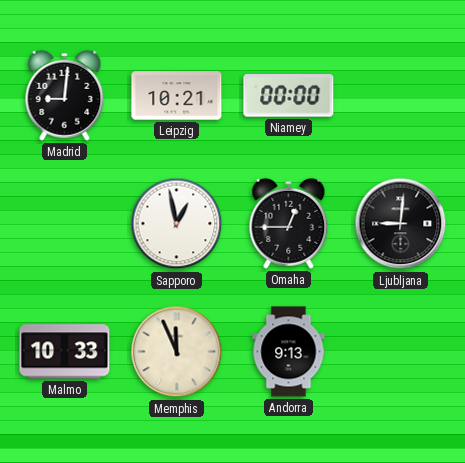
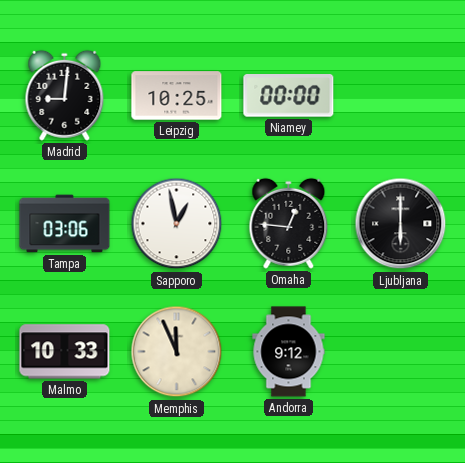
Leipzig: 10:21 -> 10:25 (177, 96)
Tampa: none -> 03:06 (65, 224)
Omaha: 12:45 -> 12:46 (289, 223)
Ljubljana: 9:01 -> 6:00 (401, 224)
Andorra: 9:13 -> 9:12 (289, 352)
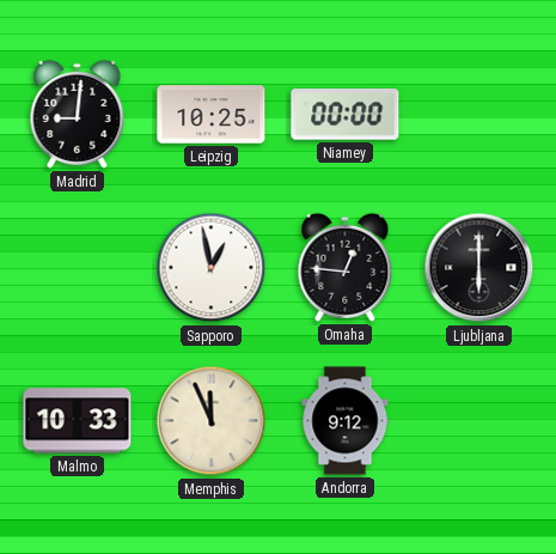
Tampa: 03:06 -> none (65, 224)
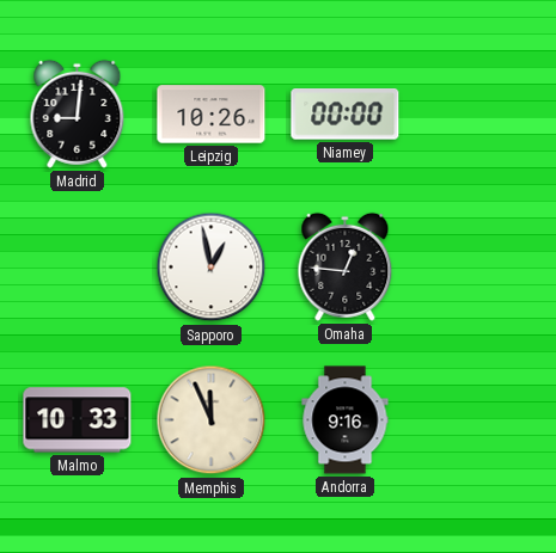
Leipzig: 10:25 -> 10:26 (212, 115)
Ljubljana: 6:00 -> none (479, 268)
Andorra: 9:12 -> 9:16 (346, 420)
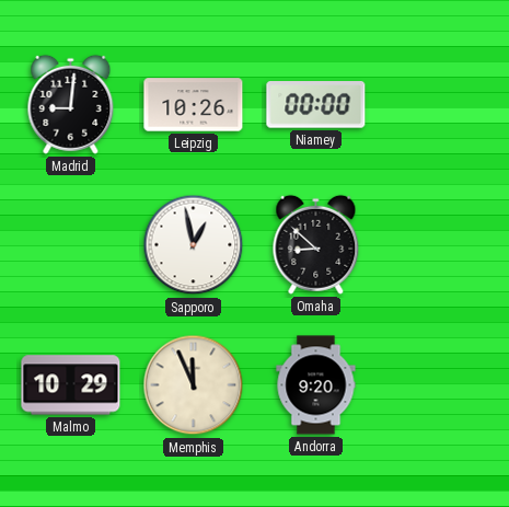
Omaha: 12:46 -> 8:52 (316, 244)
Malmo: 10:33 -> 10:29 (71, 385)
Andorra: 9:16 -> 9:20 (316, 385)
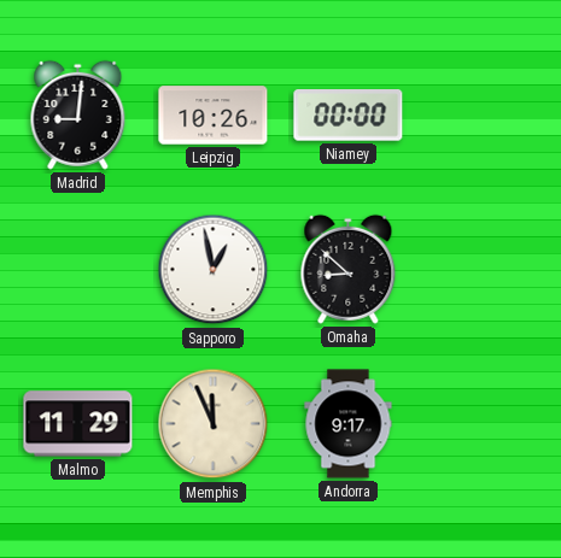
Malmo: 10:29 -> 11:29 (78, 424)
Andorra: 9:20 -> 9:17 (349, 424)
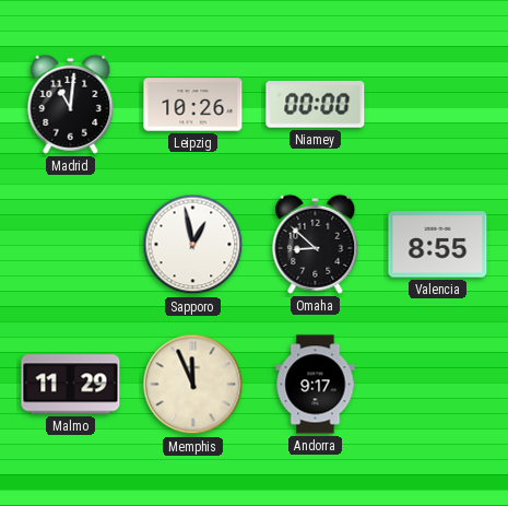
Madrid: 9:01 -> 11:01 (71, 104)
Valencia: none -> 8:55 (438, 245)
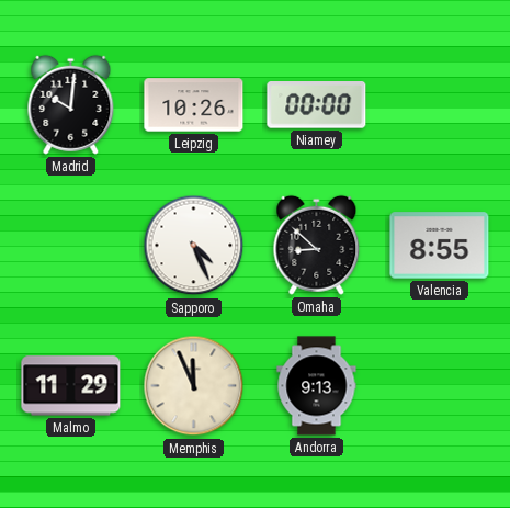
Madrid: 11:01 -> 10:01 (71, 104)
Sapporo: 12:58 -> 4:26 (194, 246)
Andorra: 9:17 -> 9:13 (317, 386)
